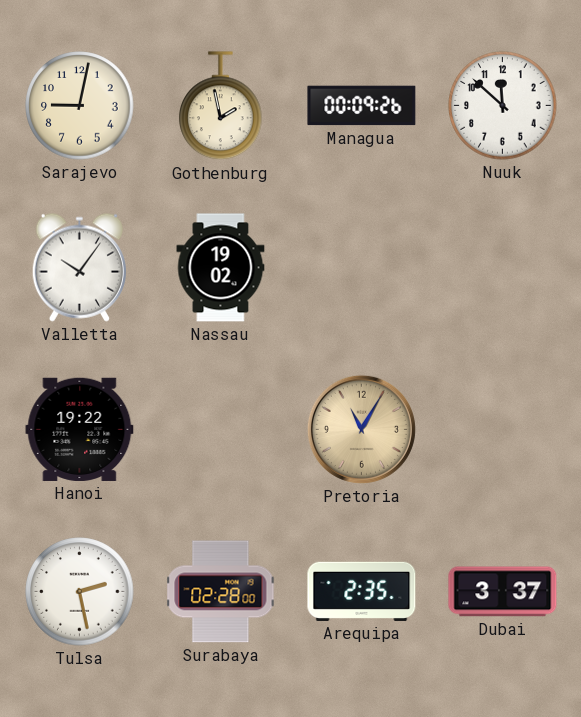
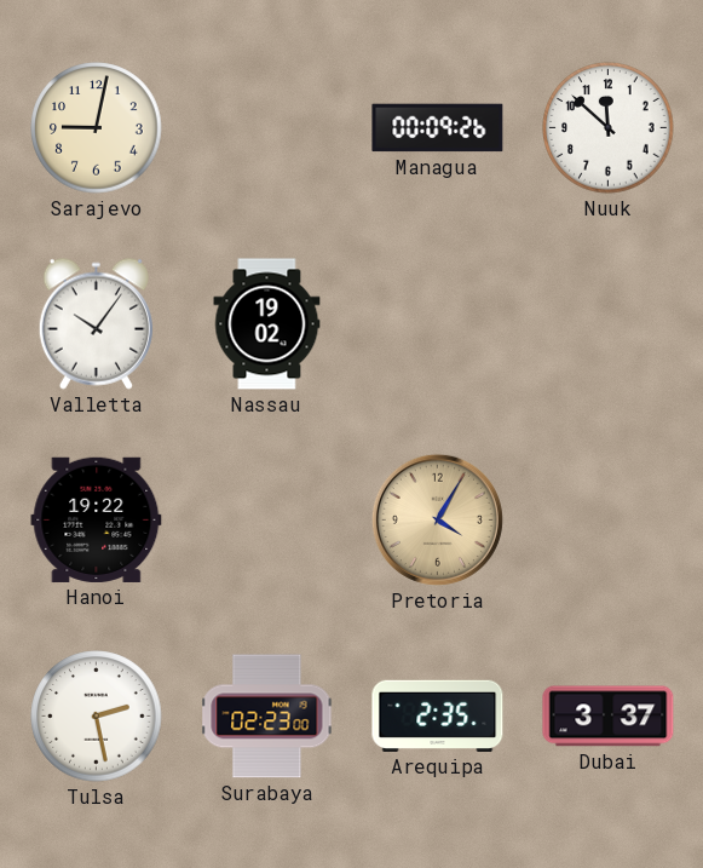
Gothenburg: 1:58 -> none (221, 106)
Pretoria: 11:05 -> 4:05 (437, 519)
Surabaya: 02:28 -> 02:23 (267, 717)
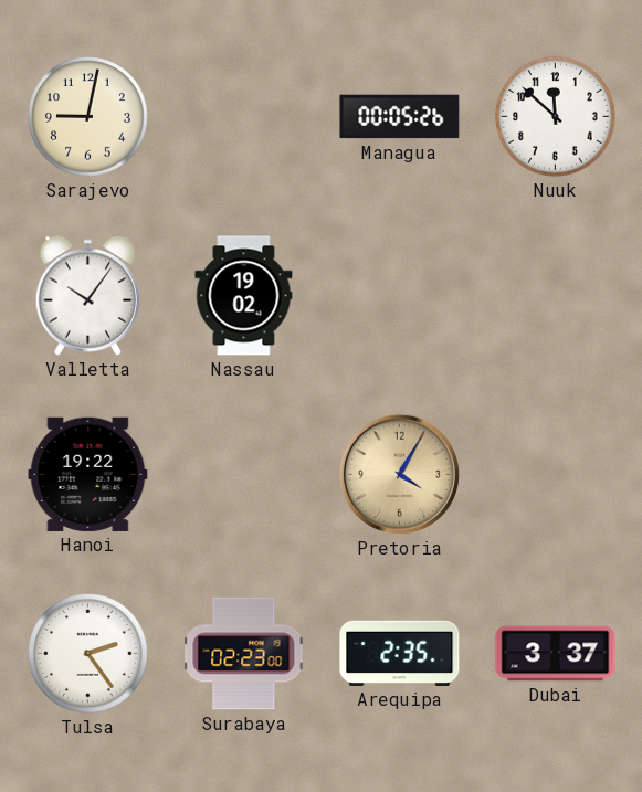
Managua: 00:09 -> 00:05 (400, 117)
Tulsa: 2:28 -> 2:24 (88, 654)
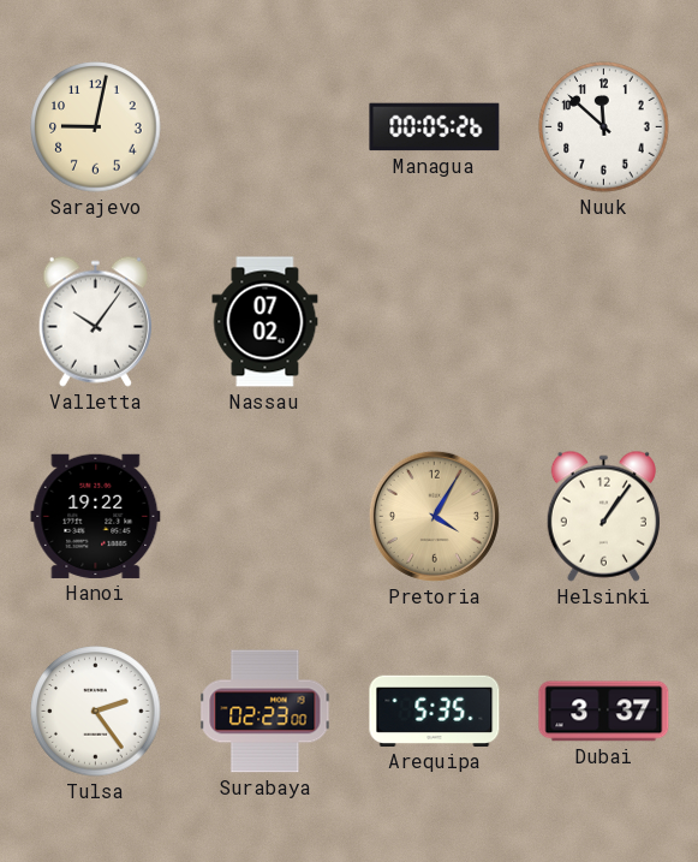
Nassau: 19:02 -> 07:02 (266, 322)
Helsinki: none -> 1:06 (603, 516)
Arequipa: 2:35 -> 5:35 (435, 711)
